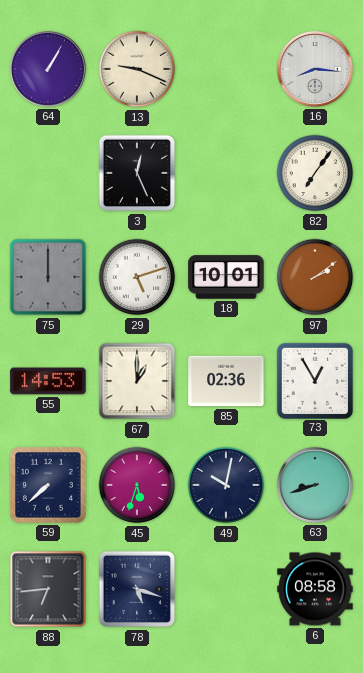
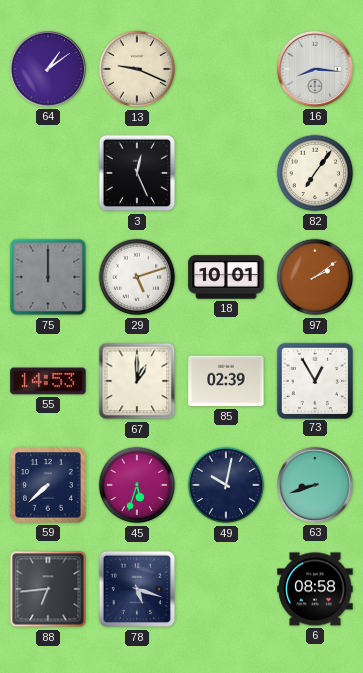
64: 1:05 -> 1:09 (48, 69)
85: 02:36 -> 02:39 (226, 381)
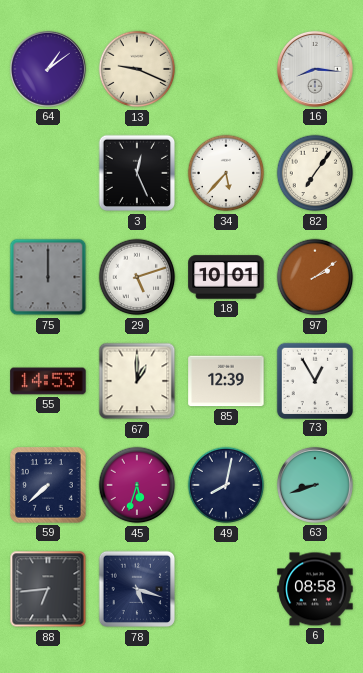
34: none -> 5:37 (226, 173)
85: 02:39 -> 12:39 (226, 381)
49: 10:02 -> 8:02 (226, 485)
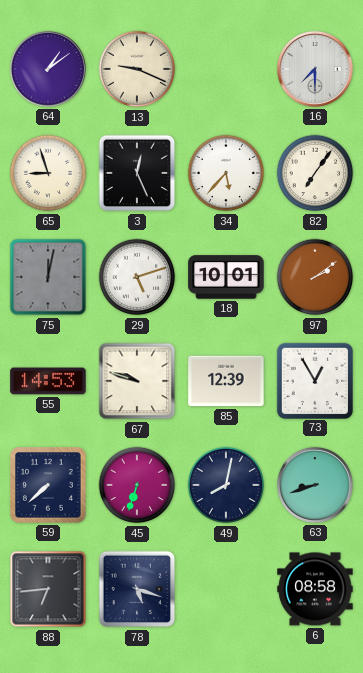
16: 8:16 -> 7:30 (315, 69)
65: none -> 8:57 (48, 173)
75: 12:00 -> 12:02 (48, 277)
67: 1:00 -> 9:48 (137, 381)
45: 5:33 -> 6:33 (137, 485)
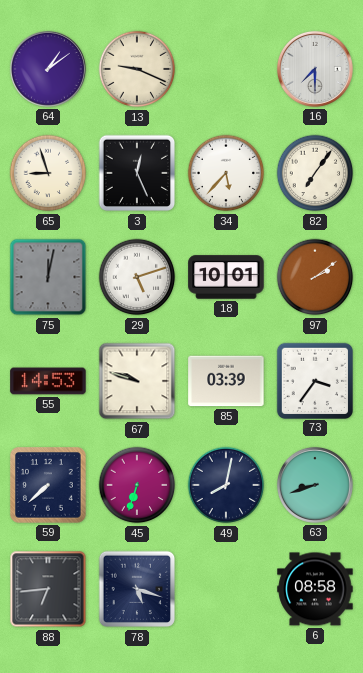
85: 12:39 -> 03:39 (226, 381)
73: 12:55 -> 3:36 (314, 380)
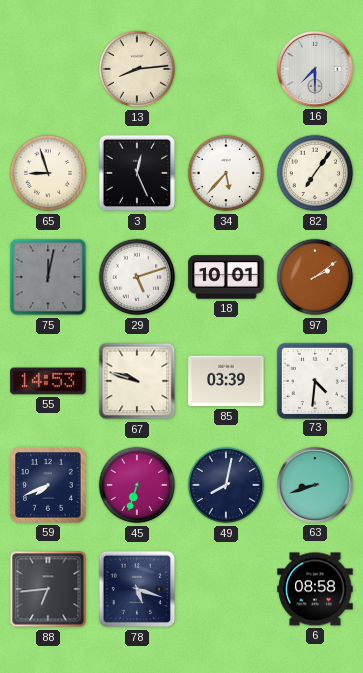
64: 1:09 -> none (48, 69)
13: 9:19 -> 8:14 (137, 69)
73: 3:36 -> 4:31 (314, 380)
59: 7:38 -> 7:41 (49, 486)
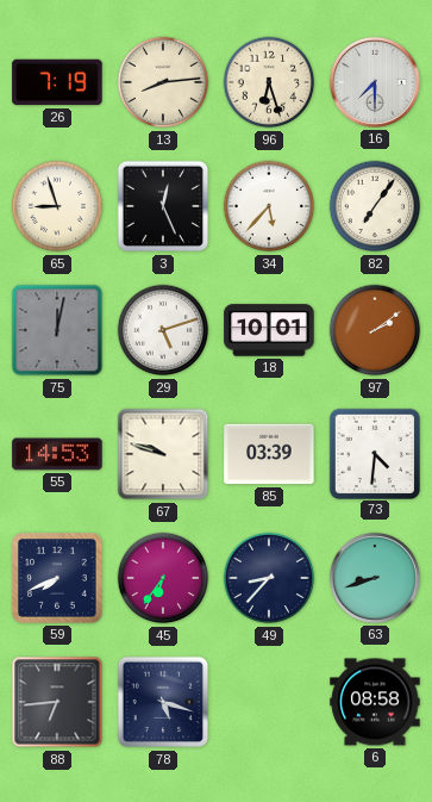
26: none -> 7:19 (57, 82)
96: none -> 6:27 (269, 82)
45: 6:33 -> 6:36 (163, 578)
49: 8:02 -> 8:37 (269, 578)
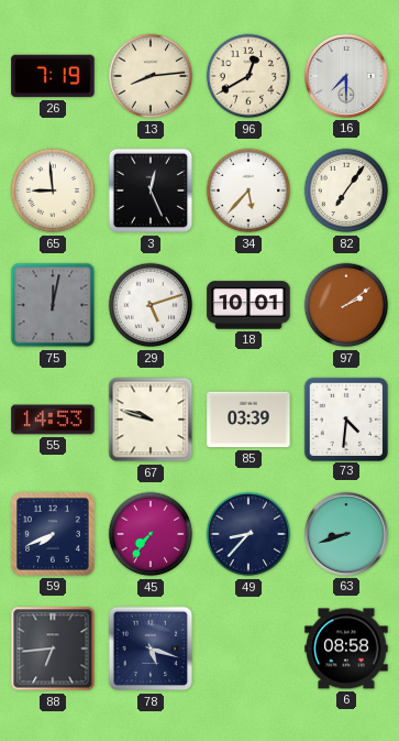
96: 6:27 -> 12:40 (248, 76)
65: 8:57 -> 8:59 (53, 190)
45: 6:36 -> 7:36 (151, 534)
